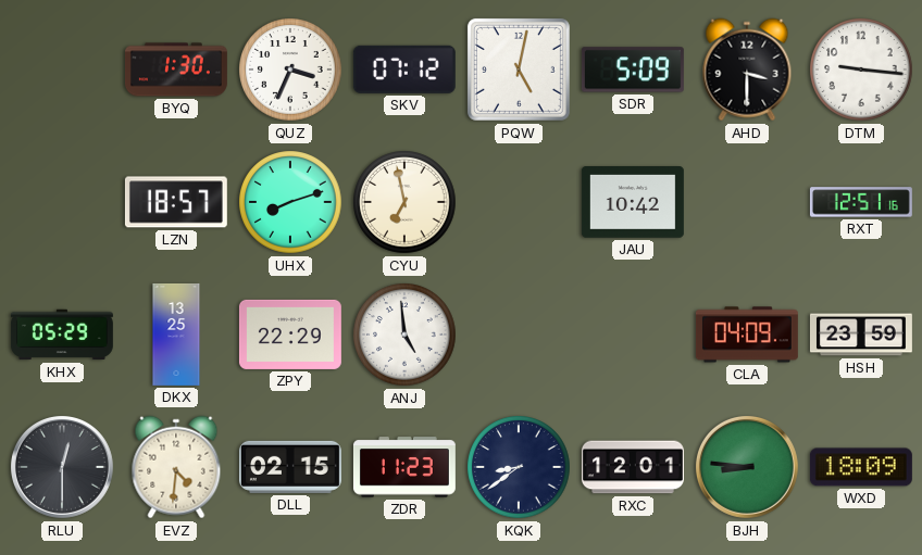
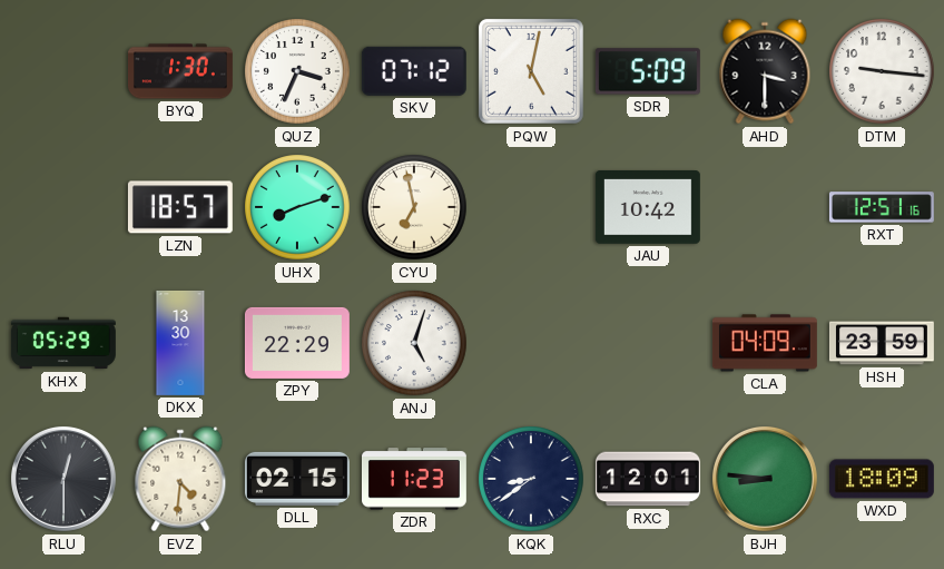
DKX: 13:25 -> 13:30 (180, 343)
ANJ: 4:59 -> 5:03 (414, 343)
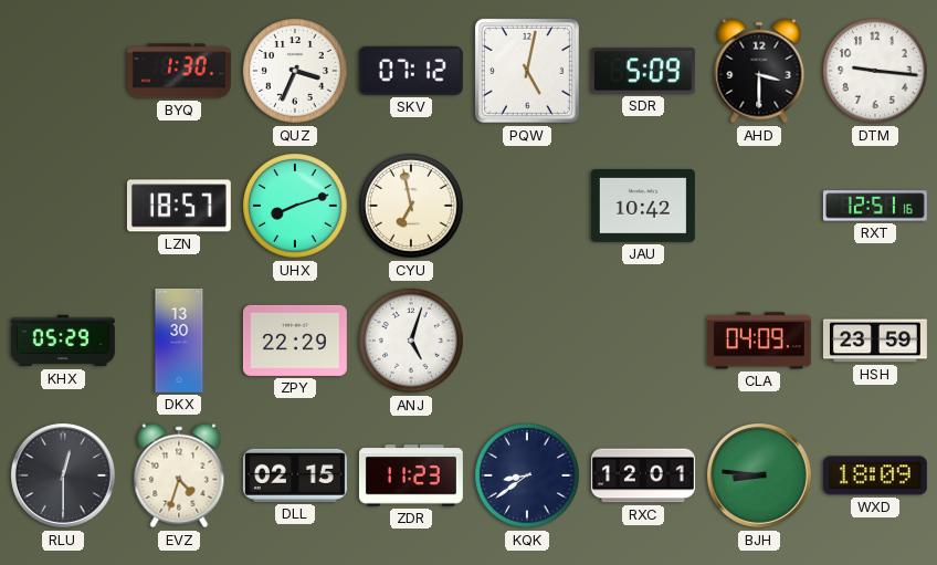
EVZ: 4:31 -> 4:33 (179, 475)
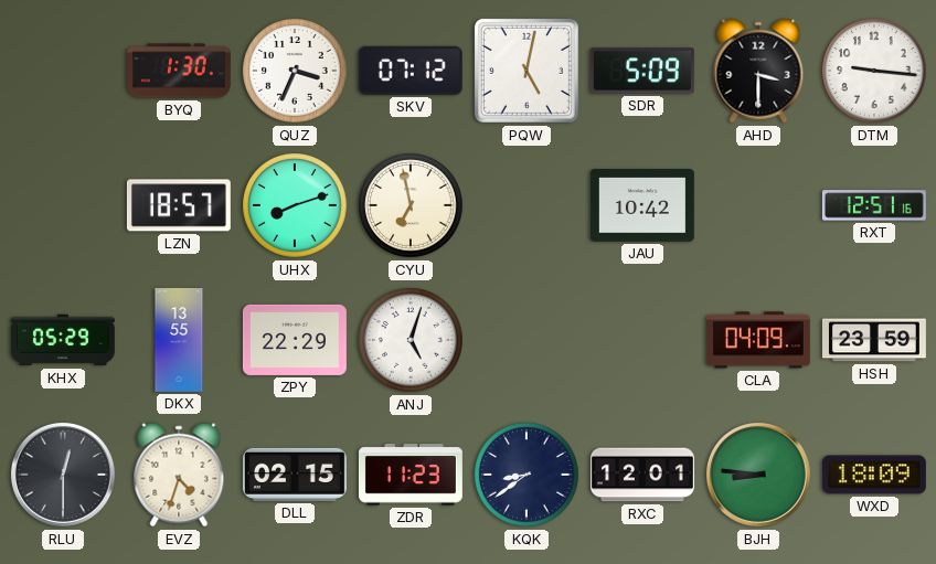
DKX: 13:30 -> 13:55 (179, 340)
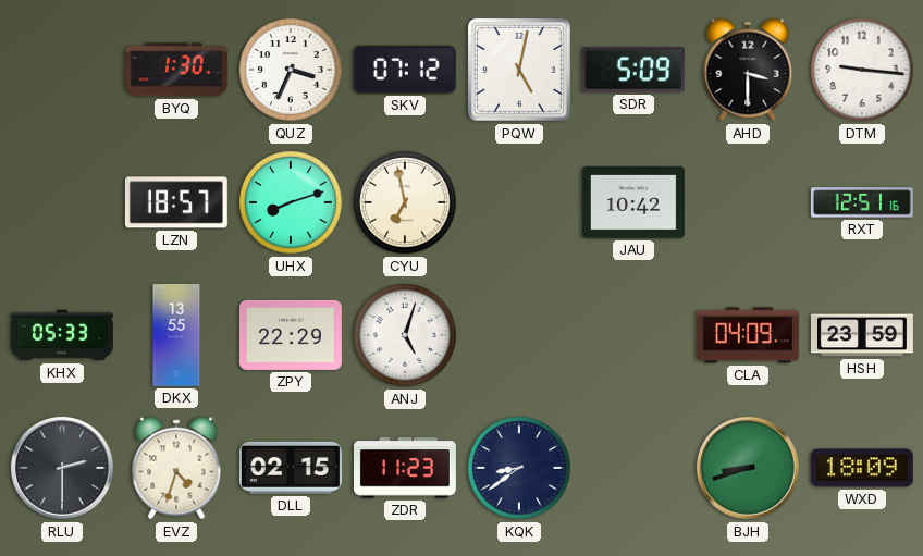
KHX: 05:29 -> 05:33 (62, 335)
RLU: 12:30 -> 2:30 (62, 468)
RXC: 12:01 -> none (642, 475)
BJH: 8:46 -> 8:42 (748, 468)
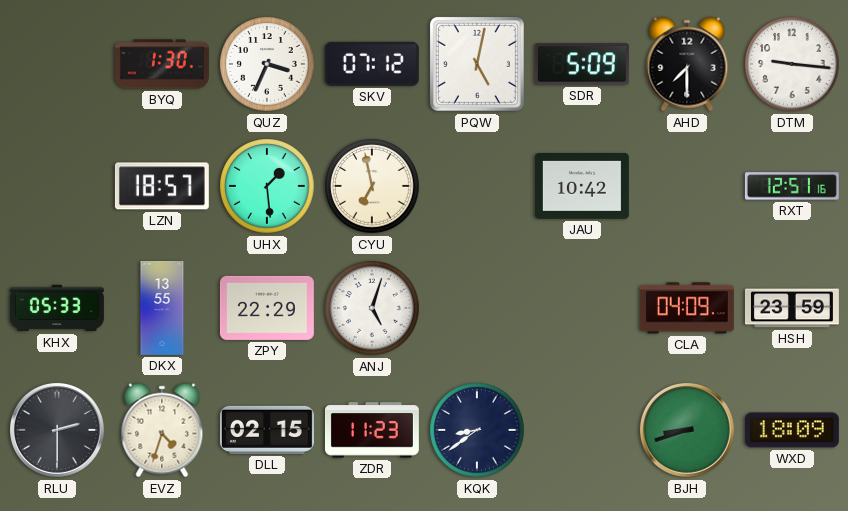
AHD: 3:30 -> 7:30 (687, 64)
UHX: 8:12 -> 1:29 (267, 186)
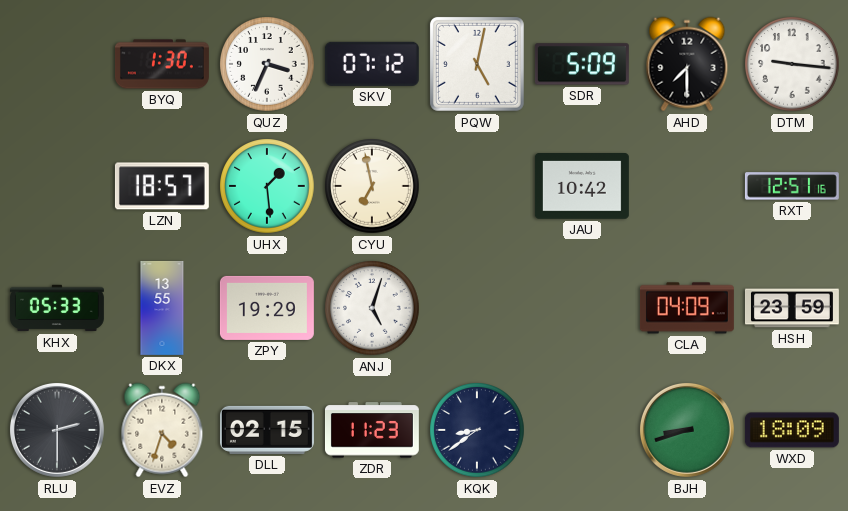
ZPY: 22:29 -> 19:29 (267, 308)
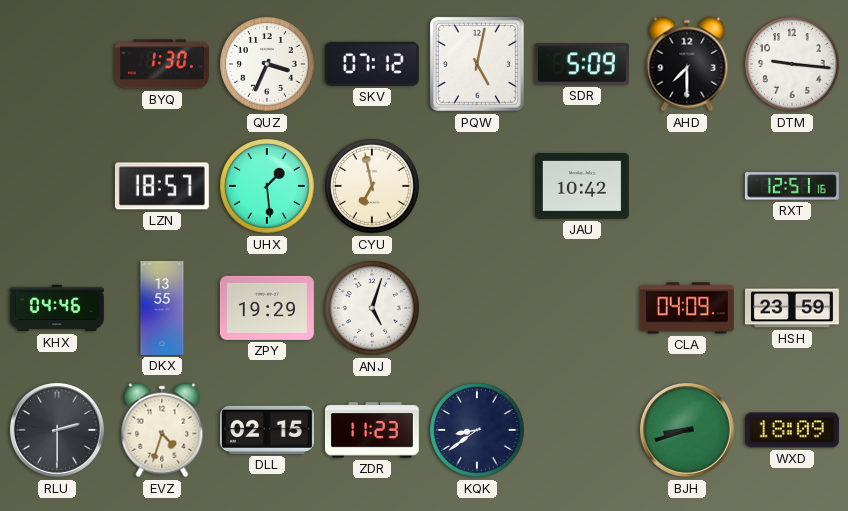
KHX: 05:33 -> 04:46 (57, 308)
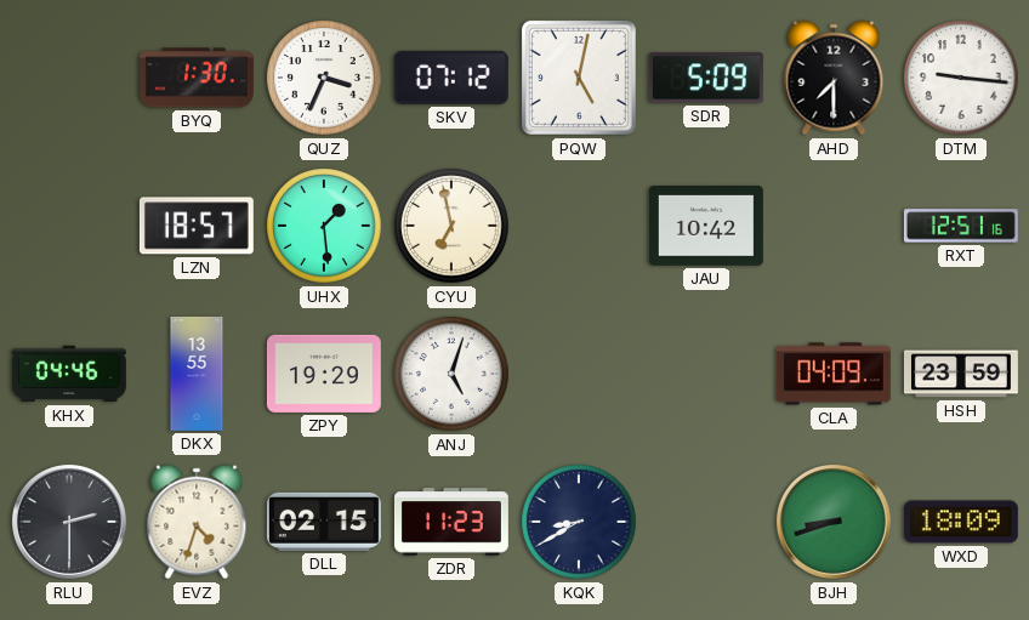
KQK: 8:39 -> 8:40 (579, 522)
